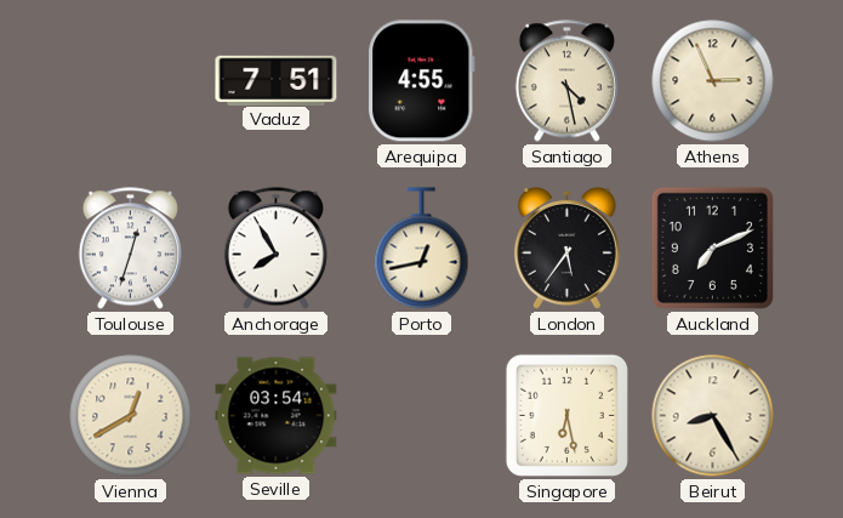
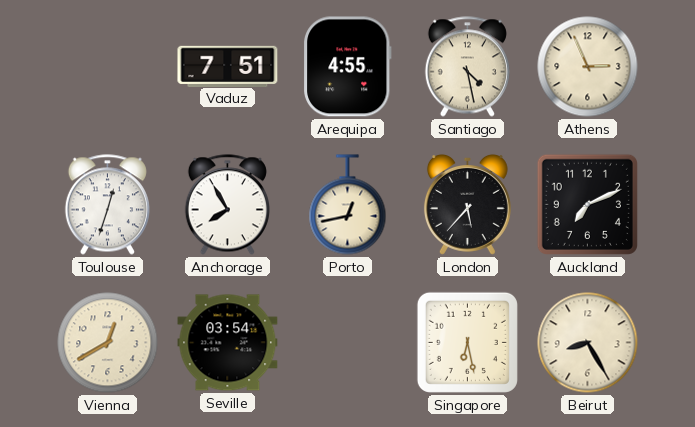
London: 5:36 -> 5:37 (467, 204)
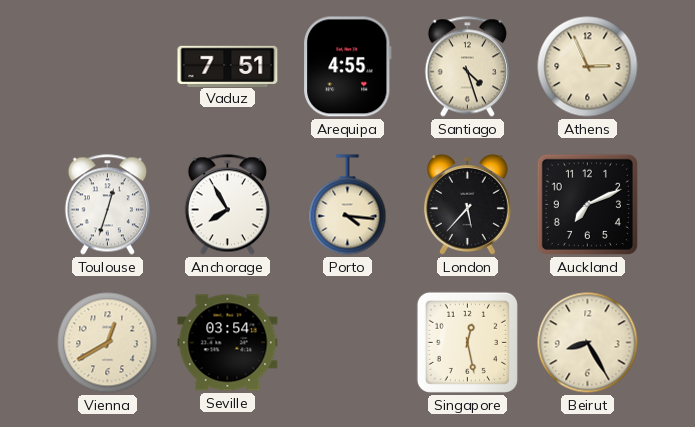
Santiago: 4:28 -> 4:27 (467, 67)
Porto: 12:43 -> 4:16 (348, 205)
Singapore: 6:28 -> 12:28 (467, 342)
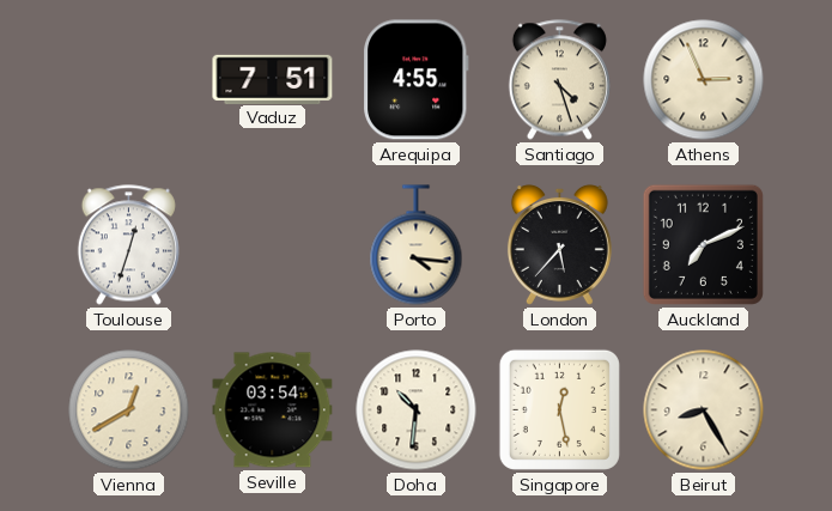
Anchorage: 7:55 -> none (227, 205)
Doha: none -> 10:31 (417, 410)
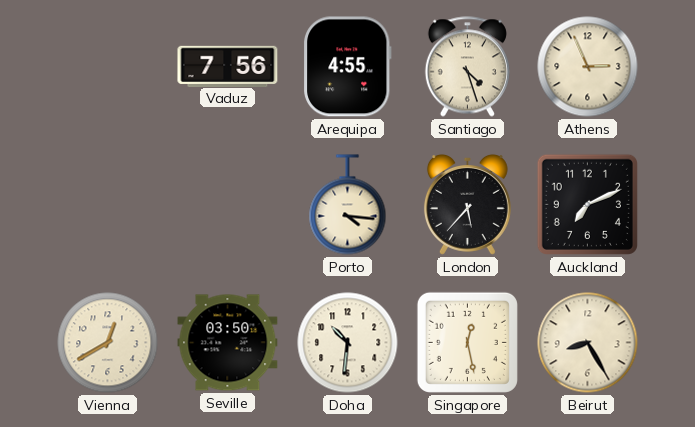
Vaduz: 7:51 -> 7:56 (228, 66)
Toulouse: 12:33 -> none (128, 245)
Seville: 03:54 -> 03:50 (228, 343)
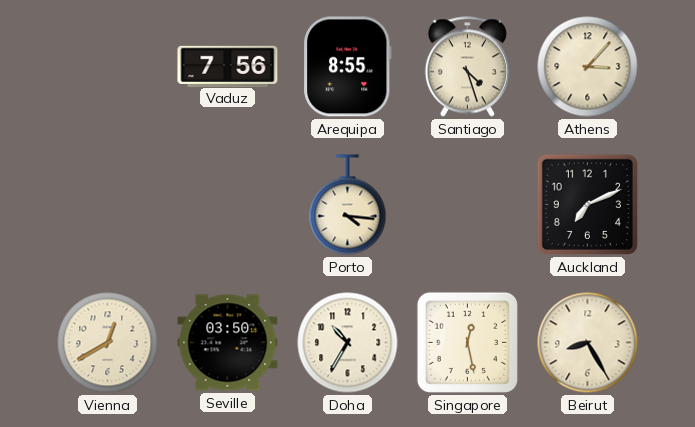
Arequipa: 4:55 -> 8:55 (348, 67)
Athens: 2:56 -> 3:07 (588, 67)
London: 5:37 -> none (467, 204)
Doha: 10:31 -> 10:35 (348, 343)
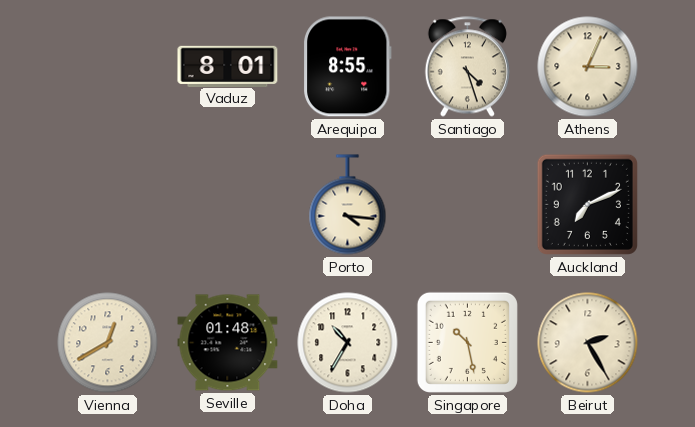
Vaduz: 7:56 -> 8:01 (228, 66)
Athens: 3:07 -> 3:04 (588, 67)
Seville: 03:50 -> 01:48 (228, 343)
Singapore: 12:28 -> 10:28 (467, 342)
Beirut: 8:25 -> 2:25 (588, 343)
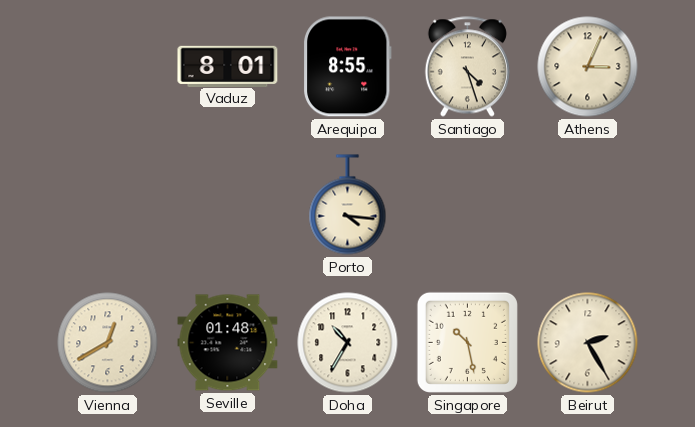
Auckland: 7:11 -> none (587, 204)
